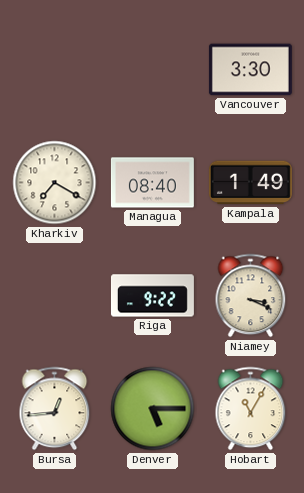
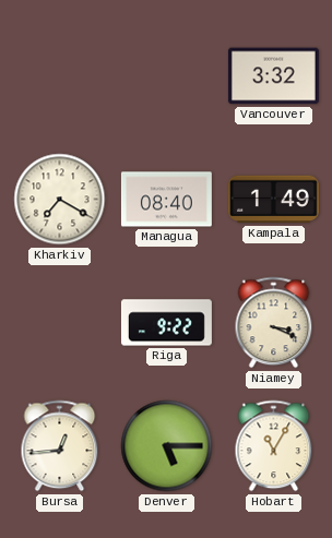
Vancouver: 3:30 -> 3:32 (273, 76)
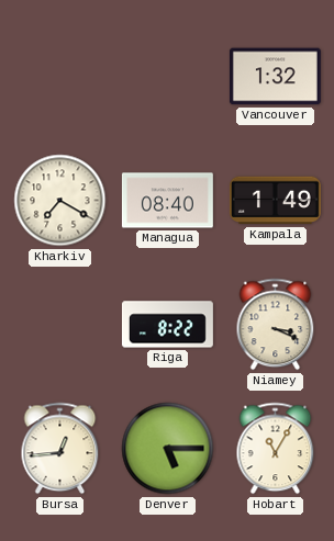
Vancouver: 3:32 -> 1:32 (275, 77)
Riga: 9:22 -> 8:22 (167, 325)
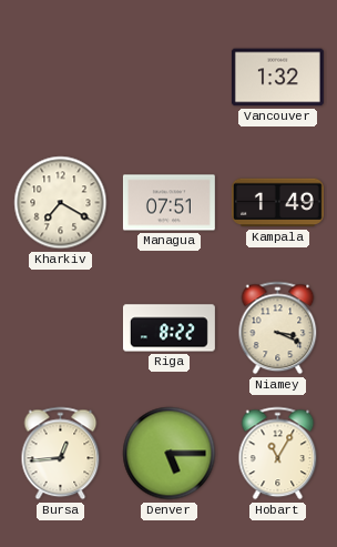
Managua: 08:40 -> 07:51 (168, 203)
